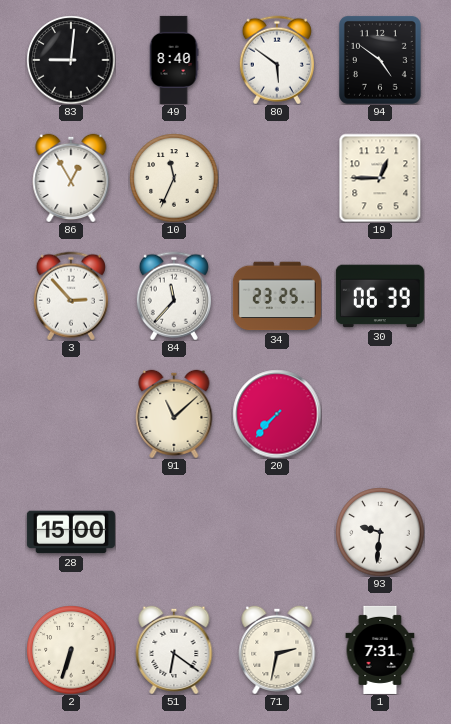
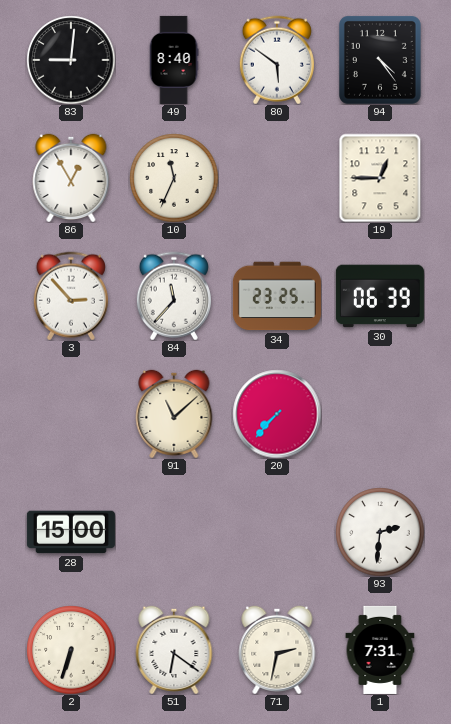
94: 4:51 -> 4:24 (380, 60)
93: 9:31 -> 2:31 (380, 532)
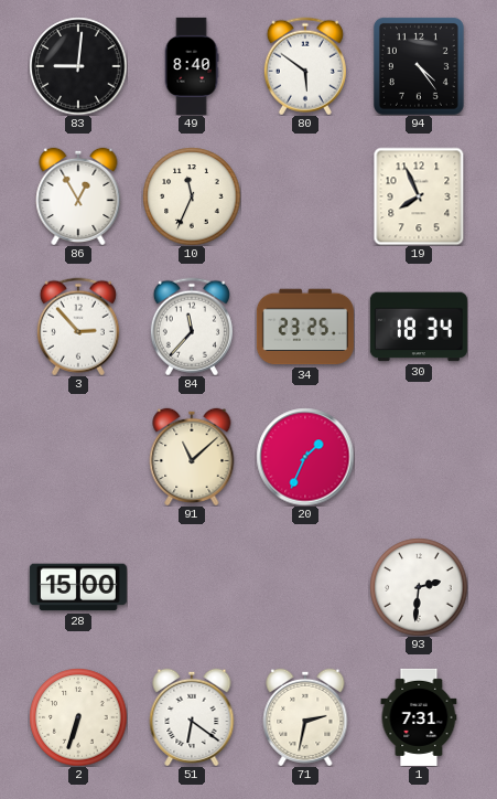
19: 12:45 -> 7:56 (419, 196)
30: 06:39 -> 18:34 (419, 327)
20: 7:37 -> 1:34 (305, 457)
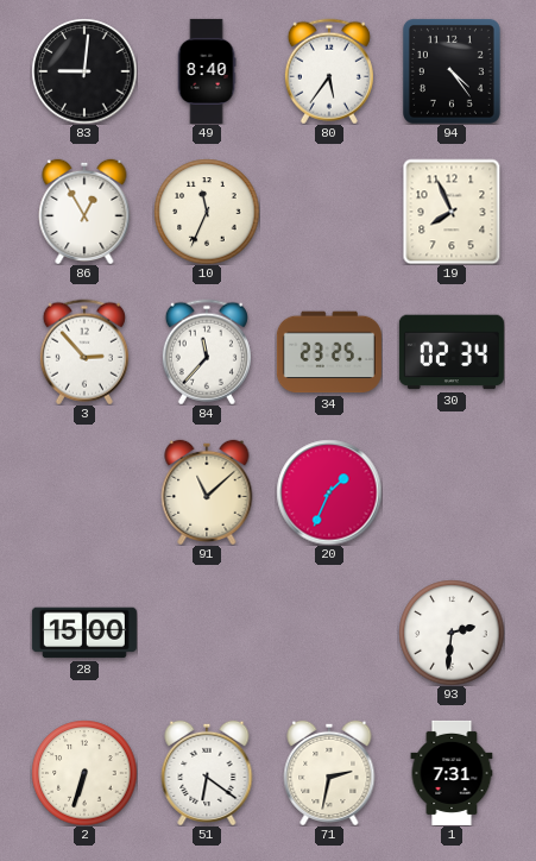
80: 5:51 -> 5:36 (329, 71)
30: 18:34 -> 02:34 (452, 352)
